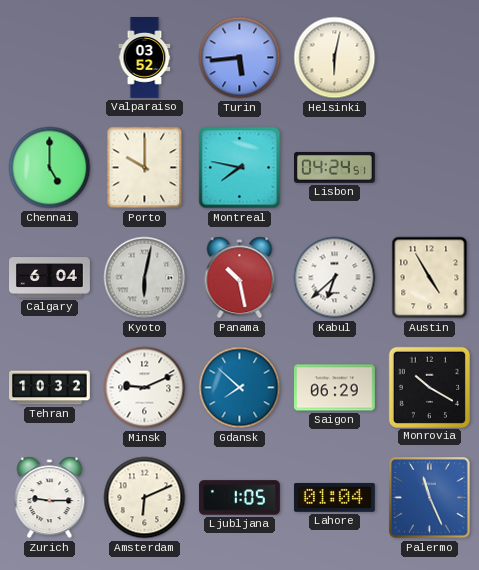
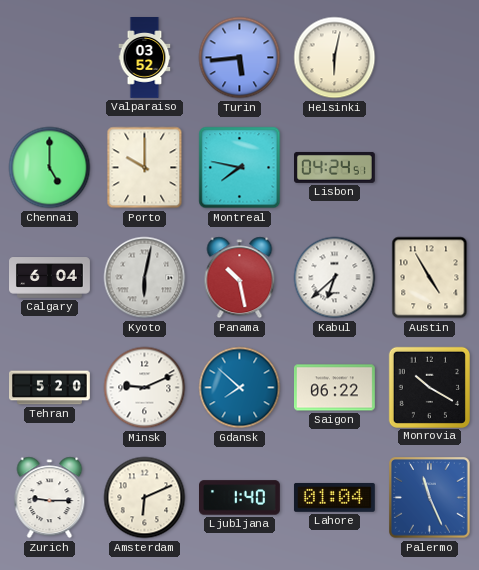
Tehran: 10:32 -> 5:20 (50, 388)
Saigon: 06:29 -> 06:22 (335, 388)
Ljubljana: 1:05 -> 1:40 (240, 498)
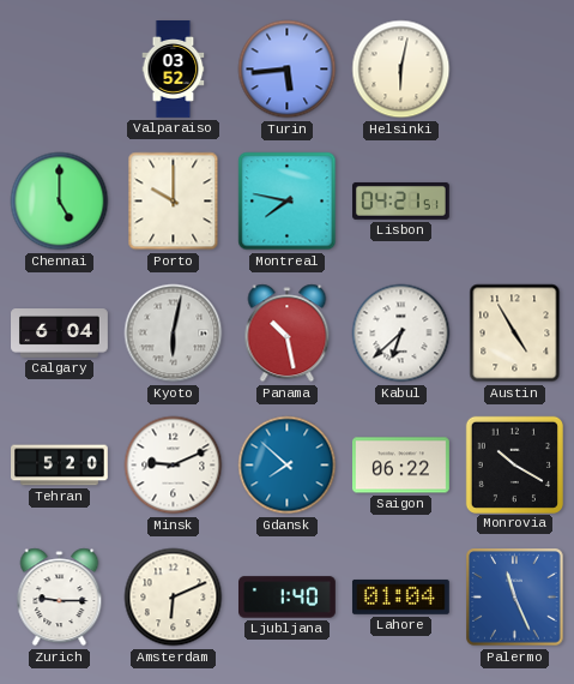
Lisbon: 04:24 -> 04:21 (401, 200)
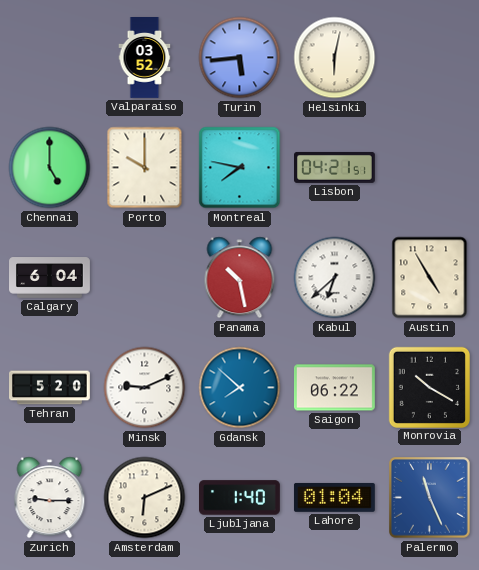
Kyoto: 6:02 -> none (174, 334)
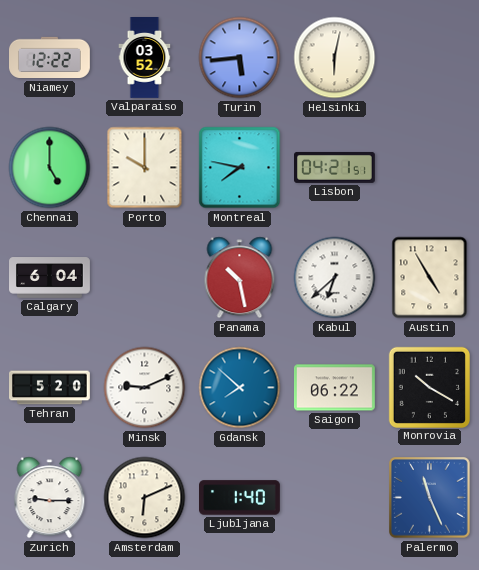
Niamey: none -> 12:22 (50, 58)
Lahore: 01:04 -> none (334, 498)
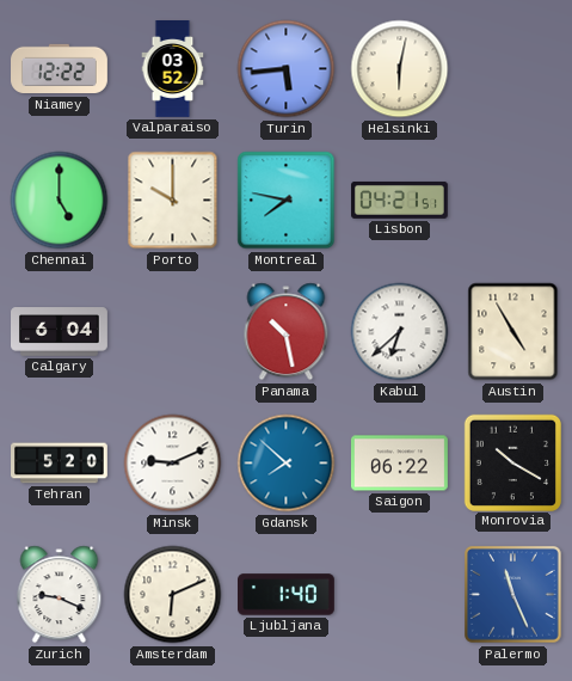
Zurich: 9:15 -> 9:19 (60, 595)
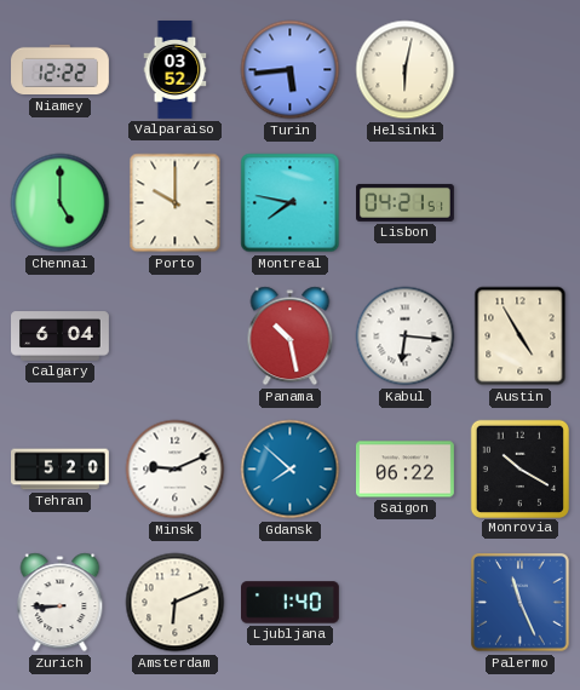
Kabul: 6:38 -> 6:16 (406, 337)
Zurich: 9:19 -> 8:45 (61, 603)
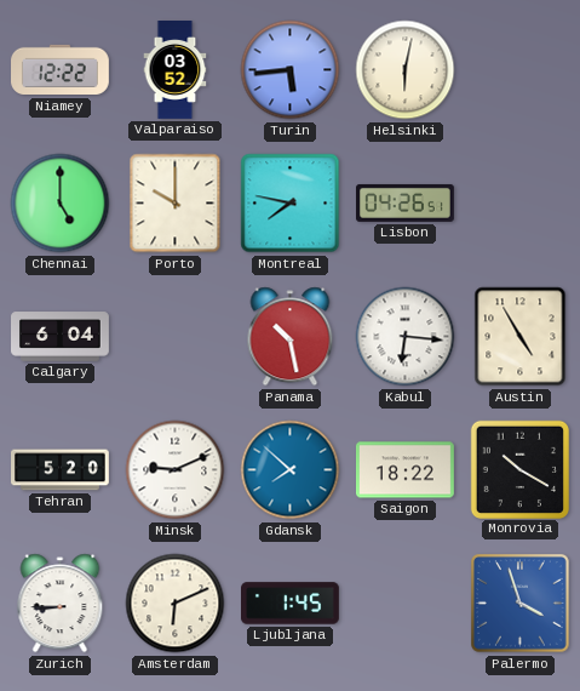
Lisbon: 04:21 -> 04:26 (406, 202)
Saigon: 06:22 -> 18:22 (406, 470)
Ljubljana: 1:40 -> 1:45 (291, 604)
Palermo: 11:26 -> 3:57 (521, 604)
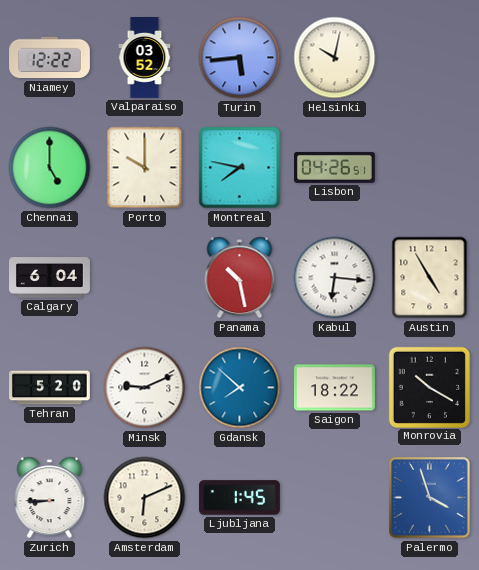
Helsinki: 6:02 -> 10:02 (335, 58)
